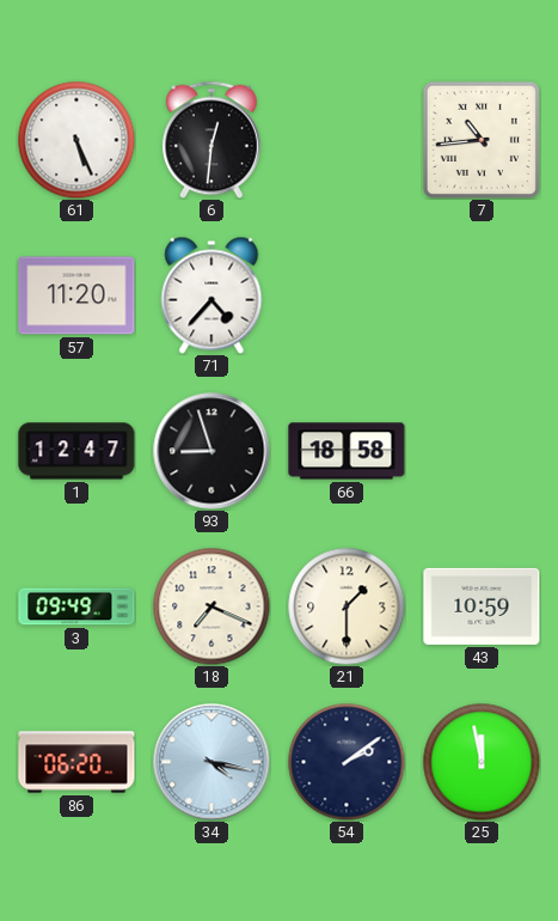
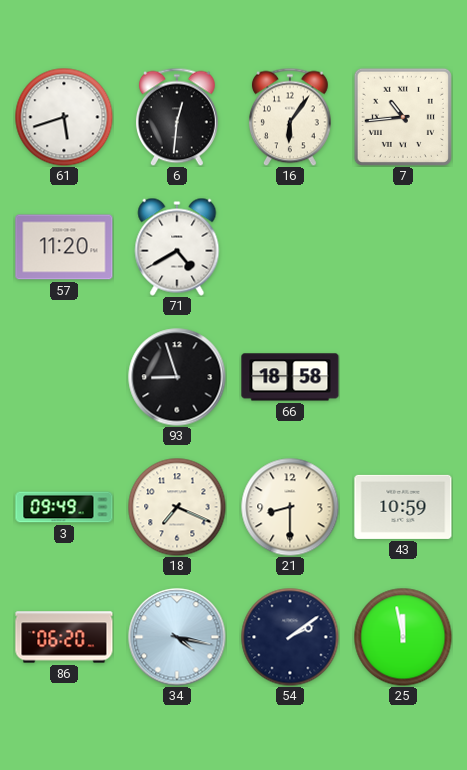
61: 5:26 -> 5:42 (64, 117)
16: none -> 6:06 (290, 117)
71: 4:37 -> 4:40 (177, 247)
1: 12:47 -> none (76, 451)
21: 1:30 -> 8:30 (290, 507)
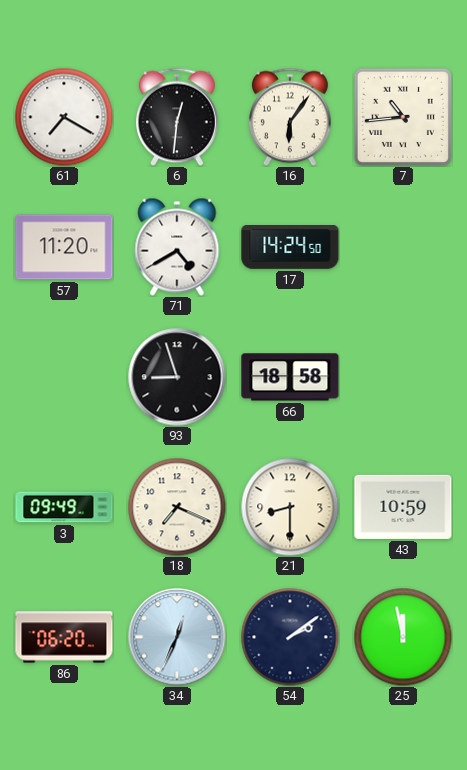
61: 5:42 -> 7:20 (64, 117)
17: none -> 14:24 (290, 248)
34: 4:17 -> 12:34 (177, 637)
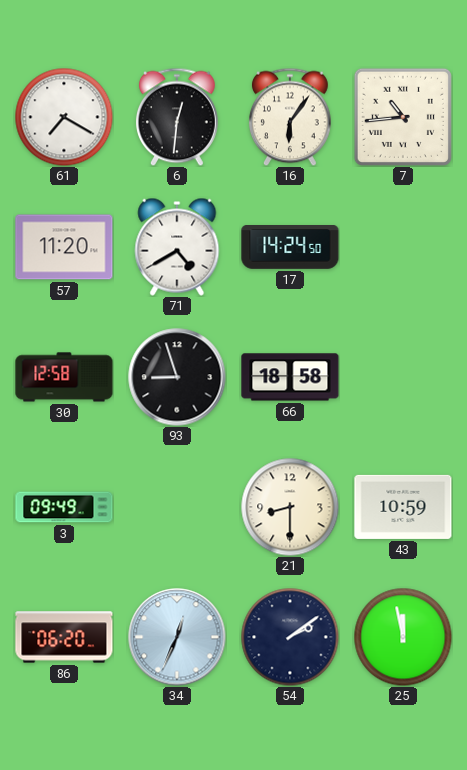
30: none -> 12:58 (64, 377)
18: 7:19 -> none (177, 507)
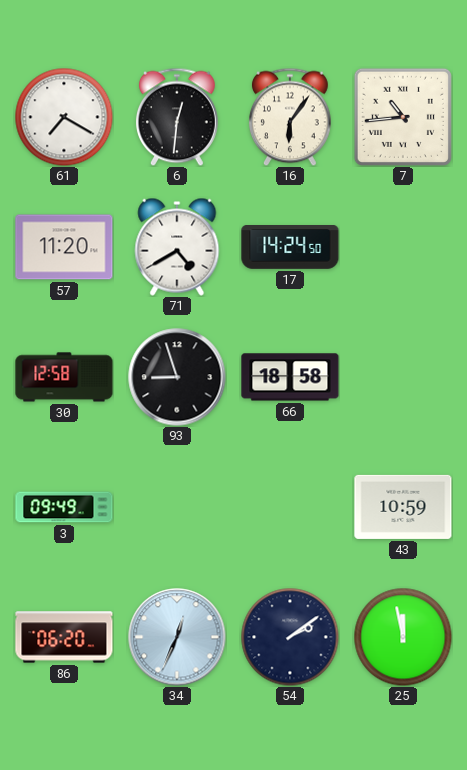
21: 8:30 -> none (290, 507)
